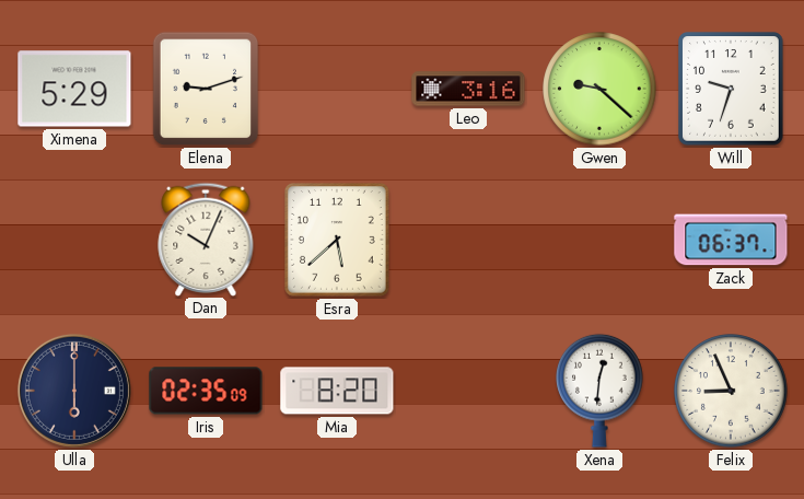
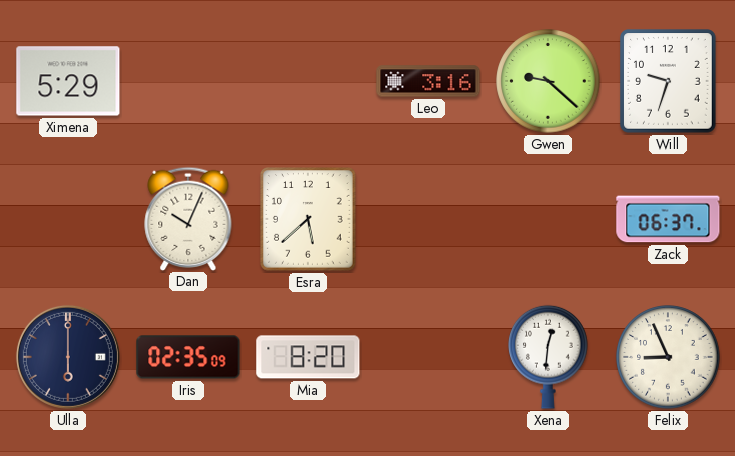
Elena: 9:12 -> none (206, 89)
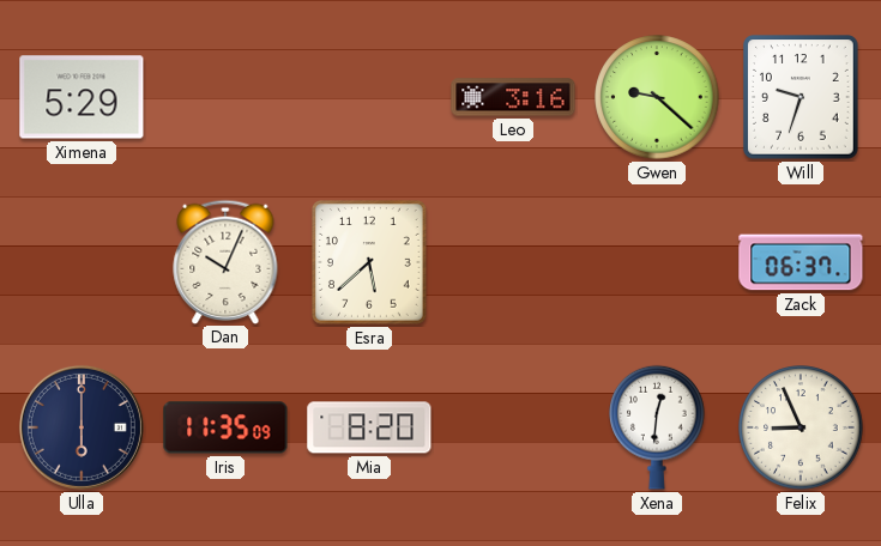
Iris: 02:35 -> 11:35 (225, 427)
